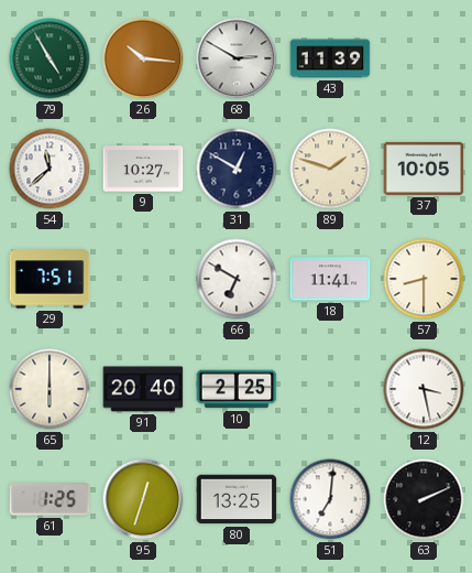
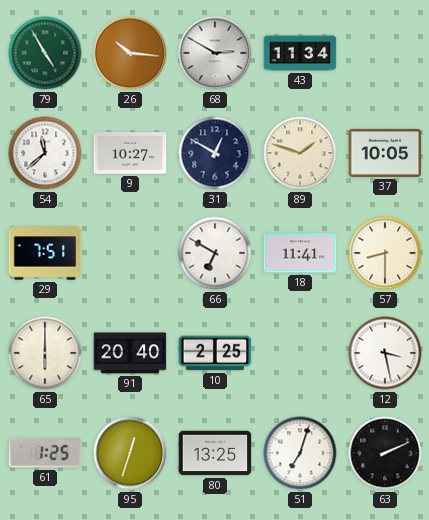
43: 11:39 -> 11:34 (300, 53)
51: 7:01 -> 7:03 (300, 453)
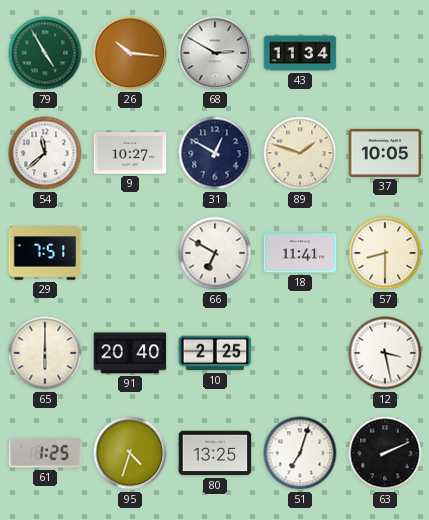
95: 12:33 -> 4:33 (130, 453)
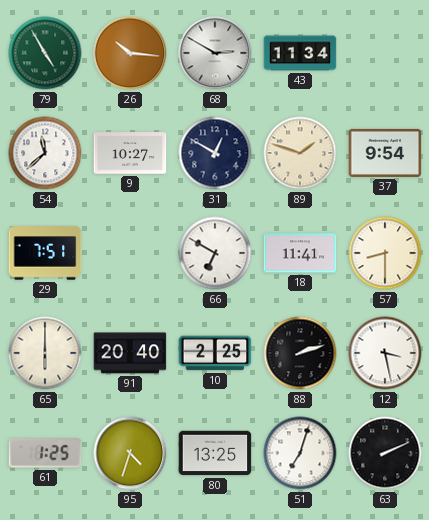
37: 10:05 -> 9:54 (385, 153)
88: none -> 2:12 (300, 353)
